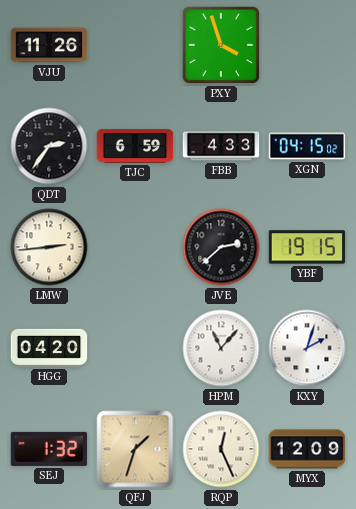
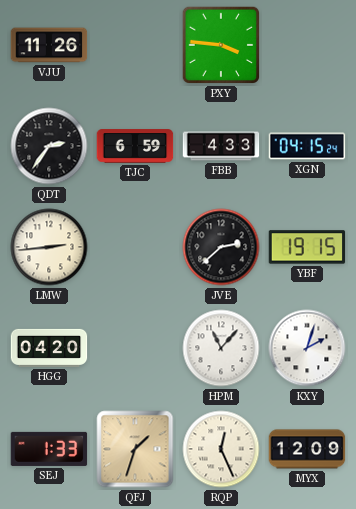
PXY: 3:57 -> 3:46 (221, 45)
XGN: 04:15:02 -> 04:15:24 (307, 146)
SEJ: 1:32 -> 1:33 (49, 449)
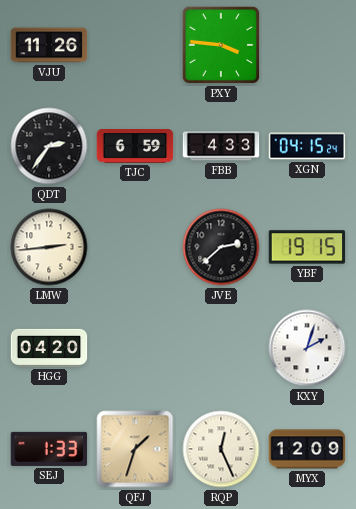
HPM: 11:07 -> none (221, 348)
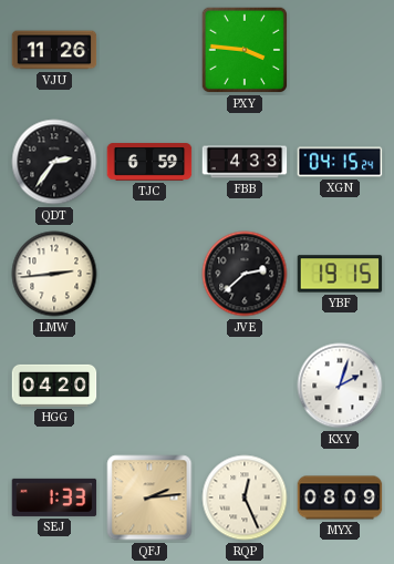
QFJ: 1:33 -> 2:14 (149, 498)
MYX: 12:09 -> 08:09 (340, 498)
